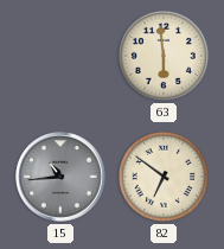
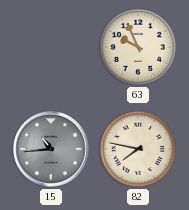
63: 5:59 -> 9:56 (138, 47)
82: 6:51 -> 7:47 (138, 149)
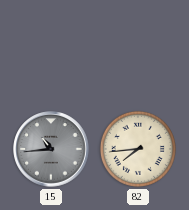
63: 9:56 -> none (138, 47)
82: 7:47 -> 7:44 (138, 149)
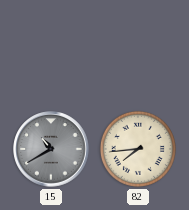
15: 10:44 -> 10:40 (51, 149)
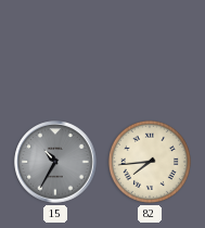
15: 10:40 -> 10:35 (55, 162)
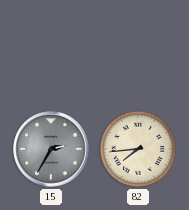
15: 10:35 -> 2:35 (51, 149)
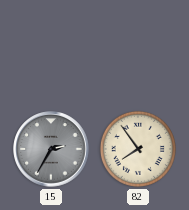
82: 7:44 -> 7:54 (138, 149)
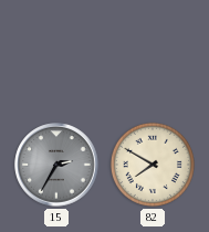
82: 7:54 -> 7:50 (153, 165)
